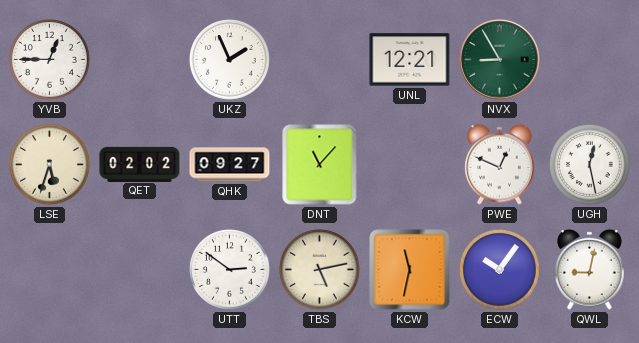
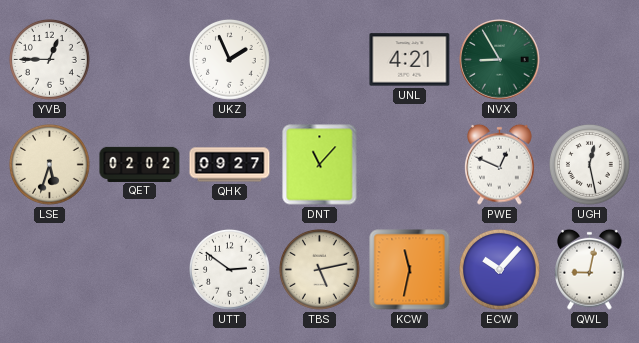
UNL: 12:21 -> 4:21 (410, 60)
ECW: 10:06 -> 10:07 (500, 270)
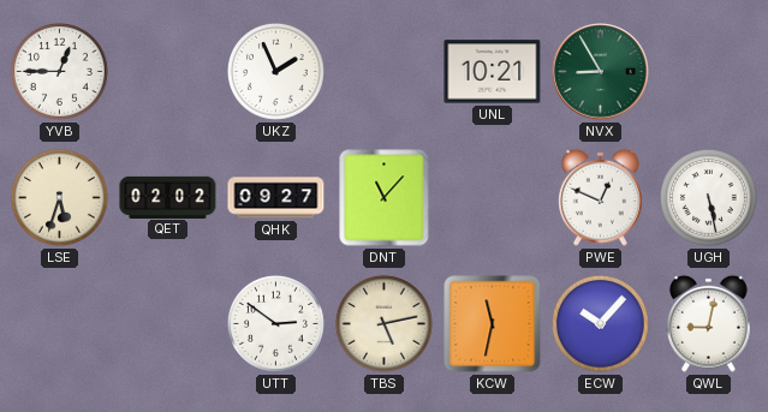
UNL: 4:21 -> 10:21 (493, 72)
UGH: 12:28 -> 5:28 (709, 198)
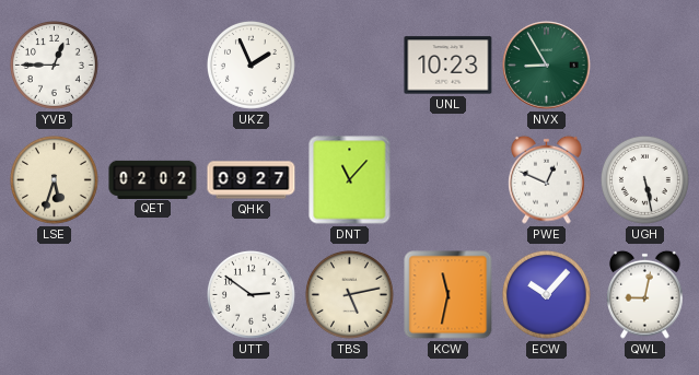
UNL: 10:21 -> 10:23 (448, 66)
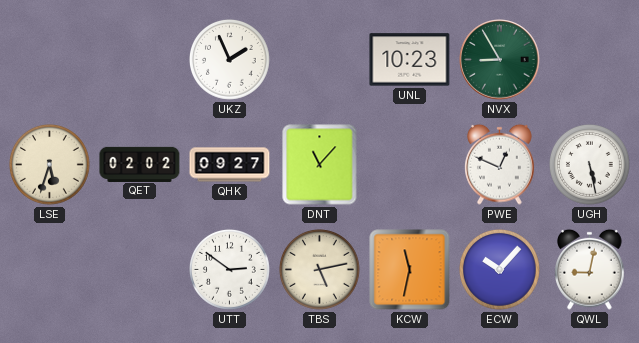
YVB: 12:45 -> none (55, 66)
